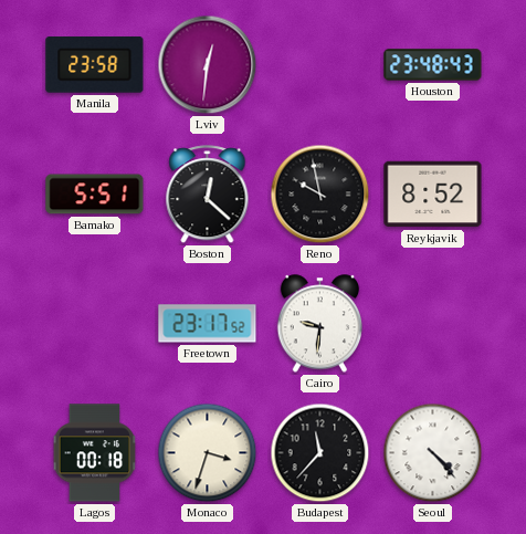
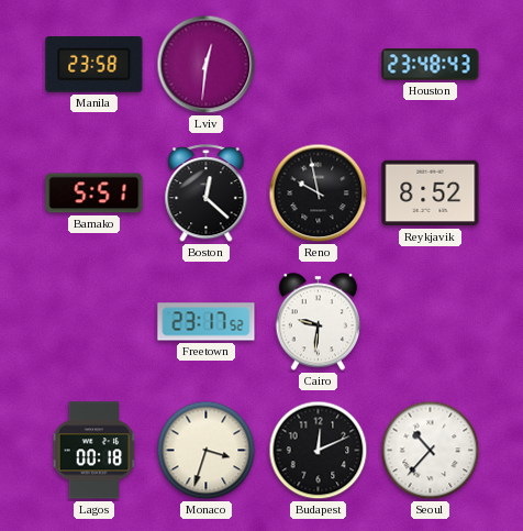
Budapest: 11:37 -> 12:11 (319, 451)
Seoul: 4:23 -> 10:37 (431, 451)
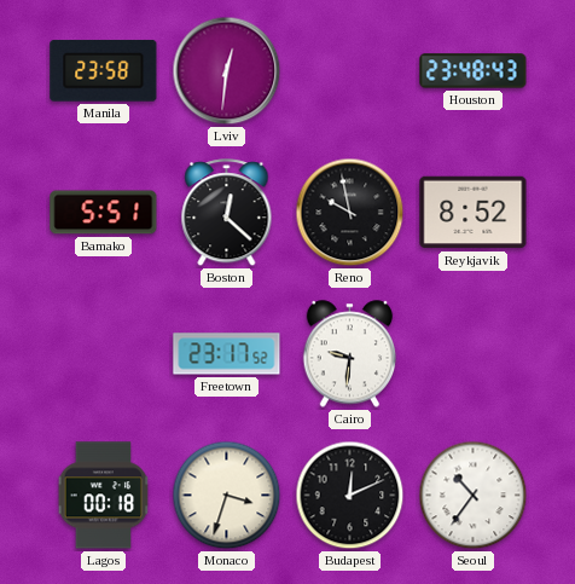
Seoul: 10:37 -> 10:36 (474, 496)
